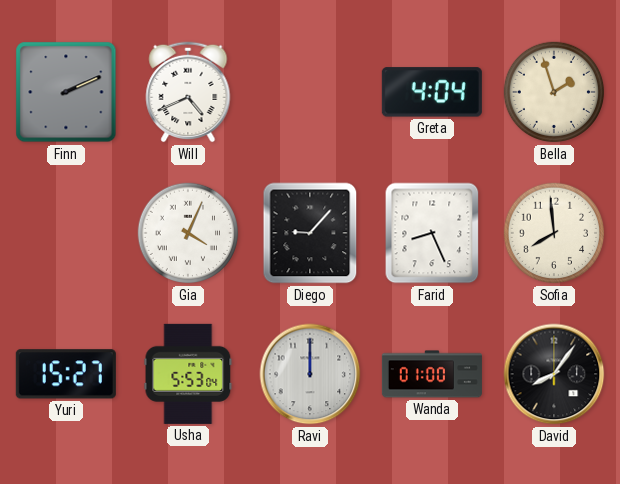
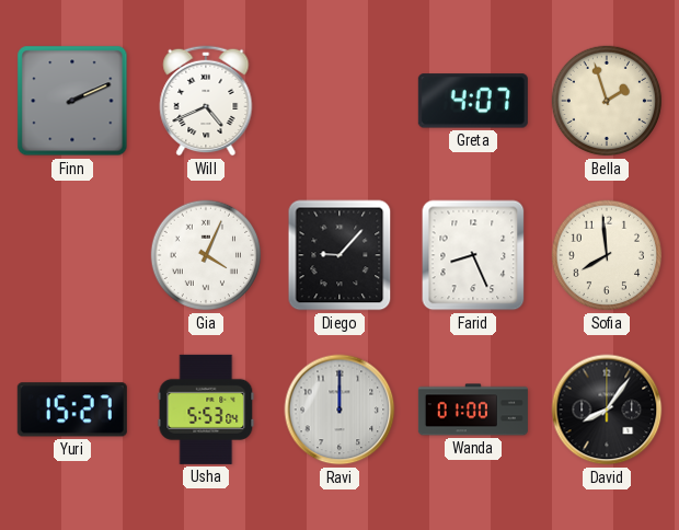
Greta: 4:04 -> 4:07 (473, 101)
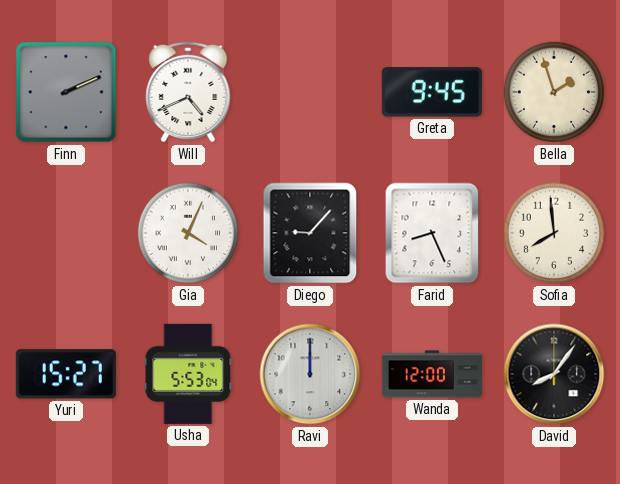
Greta: 4:07 -> 9:45 (432, 92)
Wanda: 01:00 -> 12:00 (432, 374)
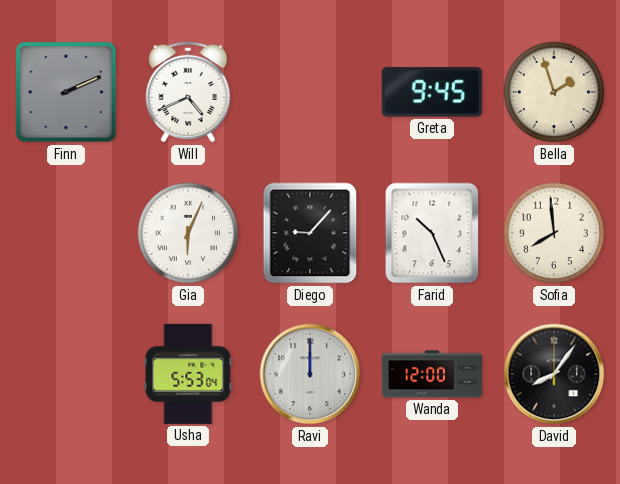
Gia: 4:04 -> 6:04 (188, 233)
Farid: 8:26 -> 10:26 (432, 233)
Yuri: 15:27 -> none (66, 374)
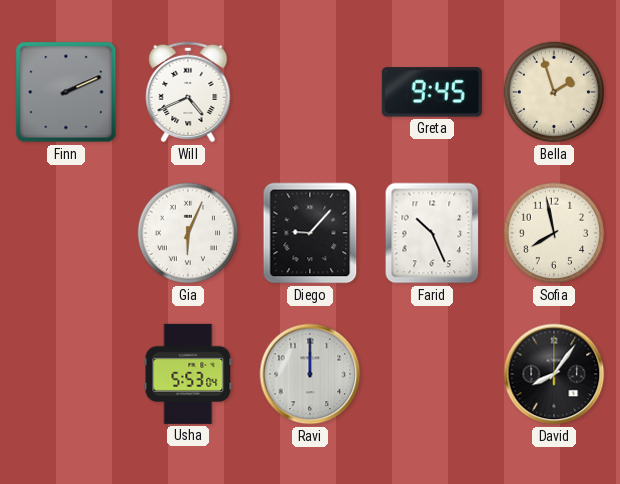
Sofia: 7:59 -> 7:58 (554, 233)
Wanda: 12:00 -> none (432, 374)
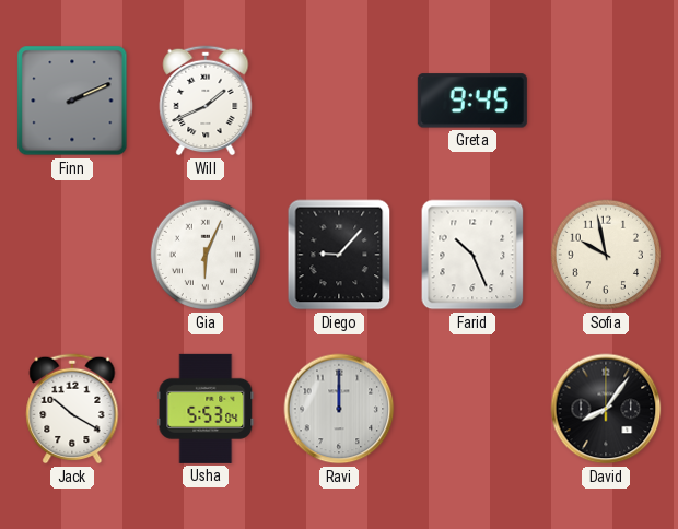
Will: 4:41 -> 1:41 (206, 101)
Bella: 1:57 -> none (554, 92)
Sofia: 7:58 -> 9:58 (606, 255)
Jack: none -> 10:20 (72, 409)
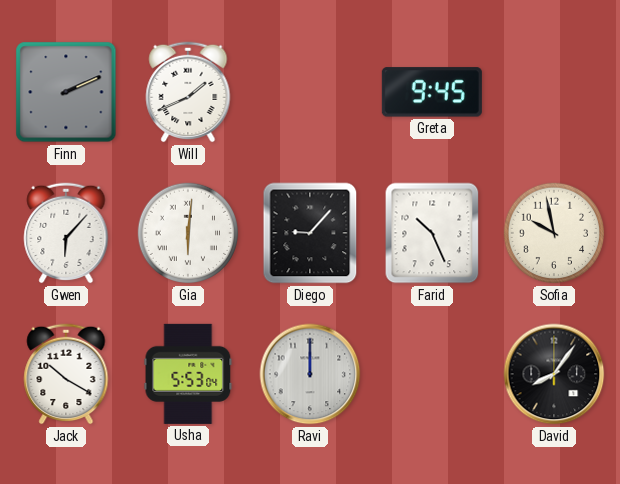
Gwen: none -> 6:07 (66, 233)
Gia: 6:04 -> 6:01 (188, 233)
